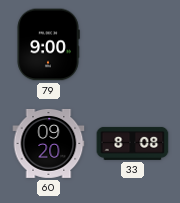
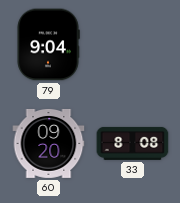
79: 9:00 -> 9:04 (48, 45)
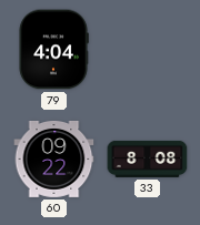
79: 9:04 -> 4:04 (53, 50)
60: 09:20 -> 09:22 (54, 158)
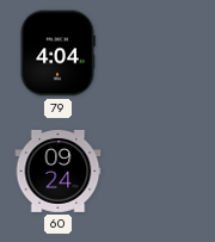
60: 09:22 -> 09:24 (59, 170)
33: 8:08 -> none (148, 158)
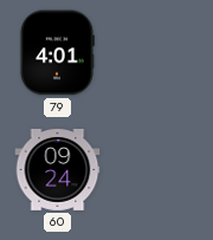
79: 4:04 -> 4:01 (57, 53)
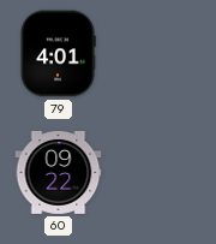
60: 09:24 -> 09:22 (59, 172)
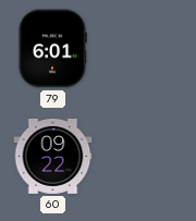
79: 4:01 -> 6:01 (52, 49)
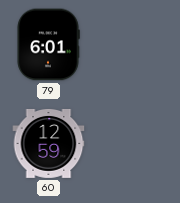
60: 09:22 -> 12:59 (49, 143)
